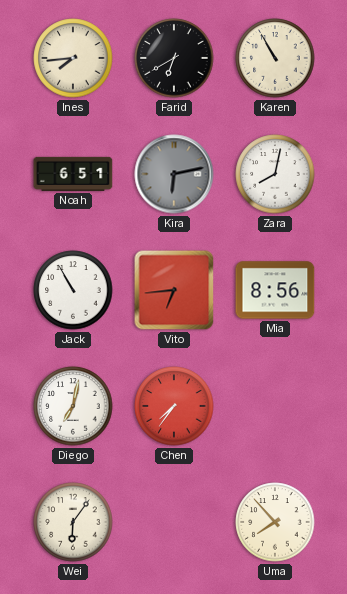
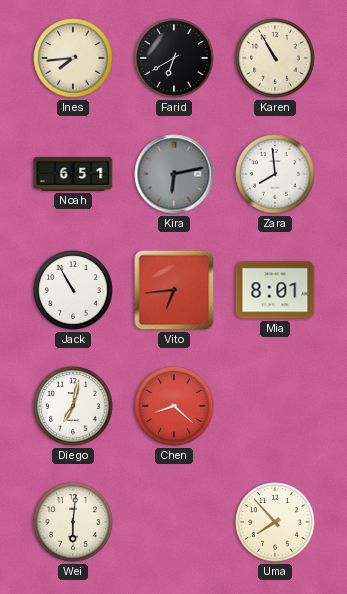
Zara: 8:02 -> 7:59 (275, 174)
Mia: 8:56 -> 8:01 (275, 290)
Chen: 7:36 -> 8:22 (174, 406)
Wei: 6:06 -> 6:01 (73, 522)
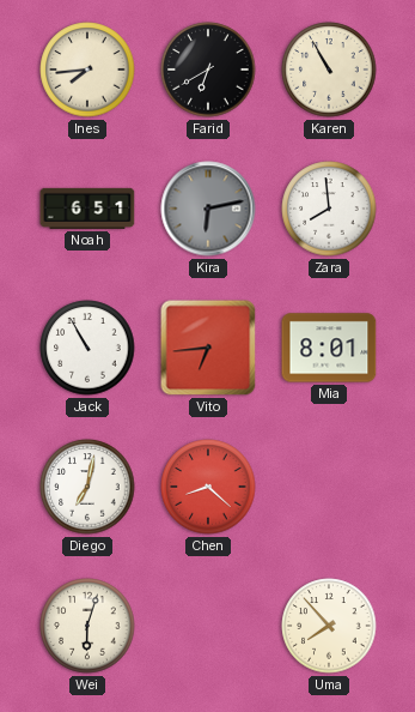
Wei: 6:01 -> 6:03 (87, 626)
